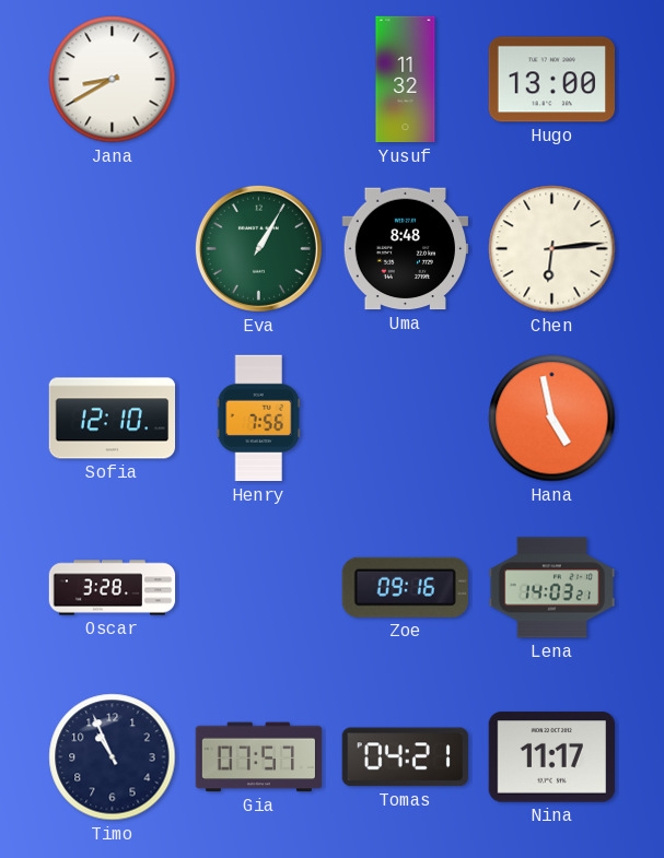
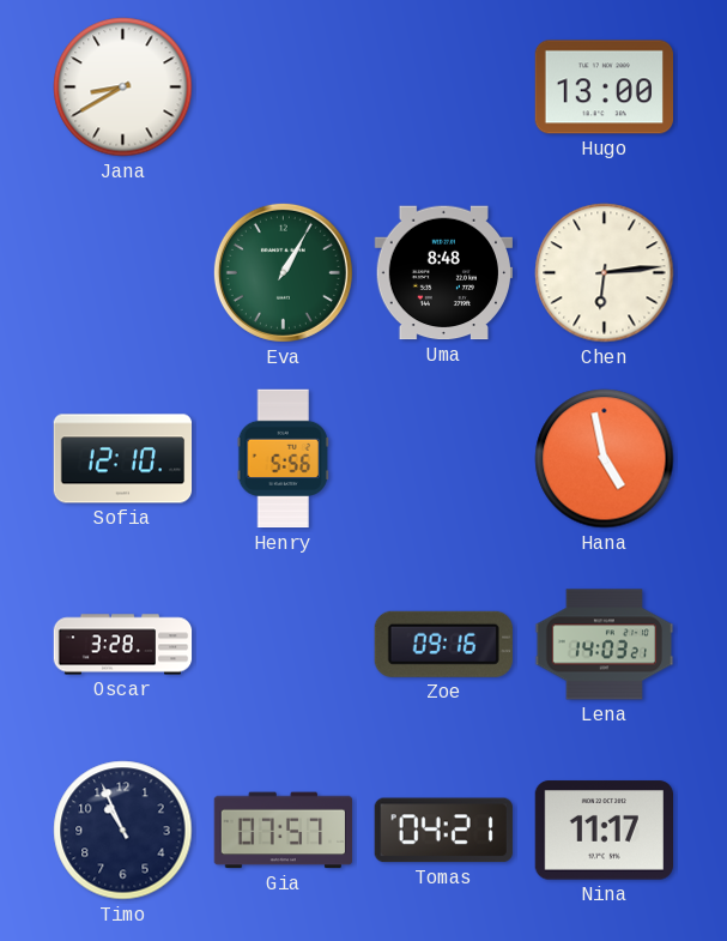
Yusuf: 11:32 -> none (406, 80)
Henry: 7:56 -> 5:56 (283, 459)
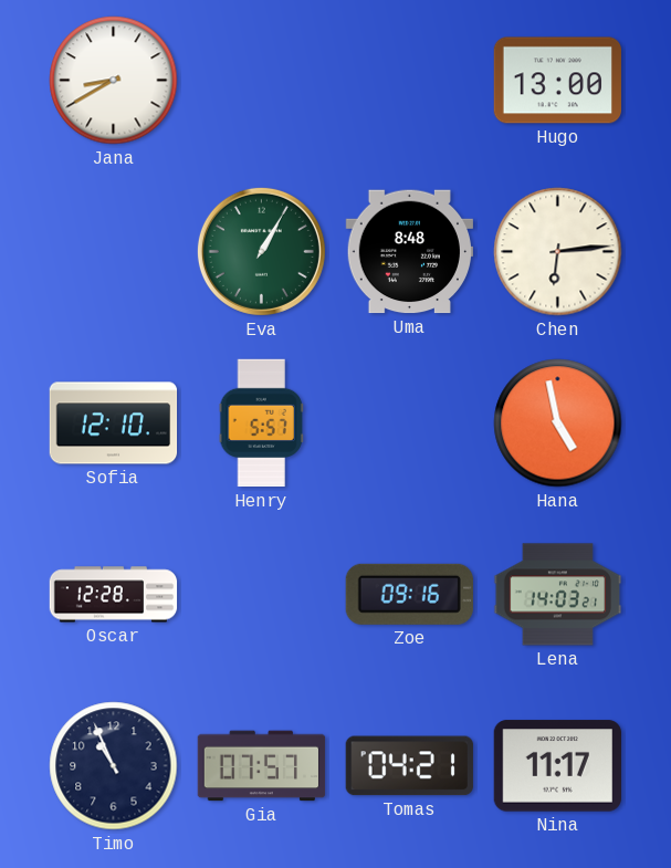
Henry: 5:56 -> 5:57 (261, 423)
Oscar: 3:28 -> 12:28 (114, 595)
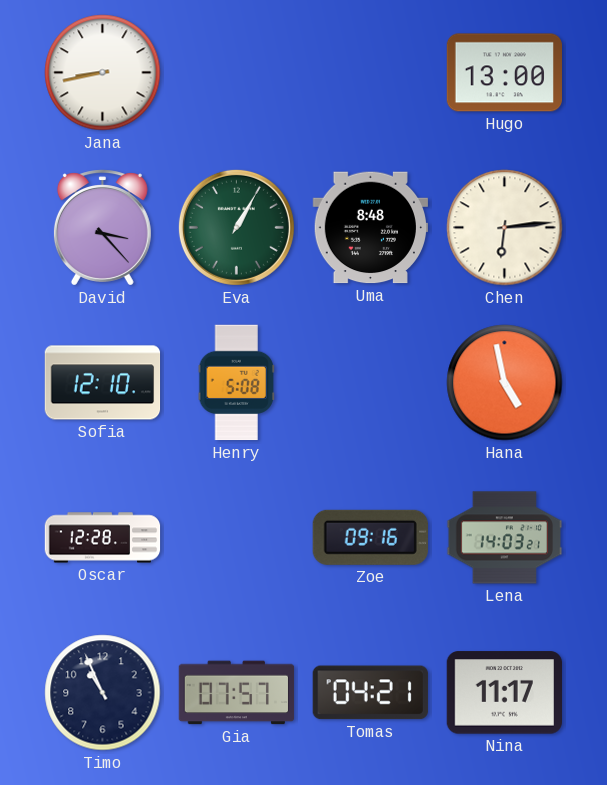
Jana: 8:40 -> 8:43 (103, 73)
David: none -> 3:23 (102, 228)
Henry: 5:57 -> 5:08 (236, 383)
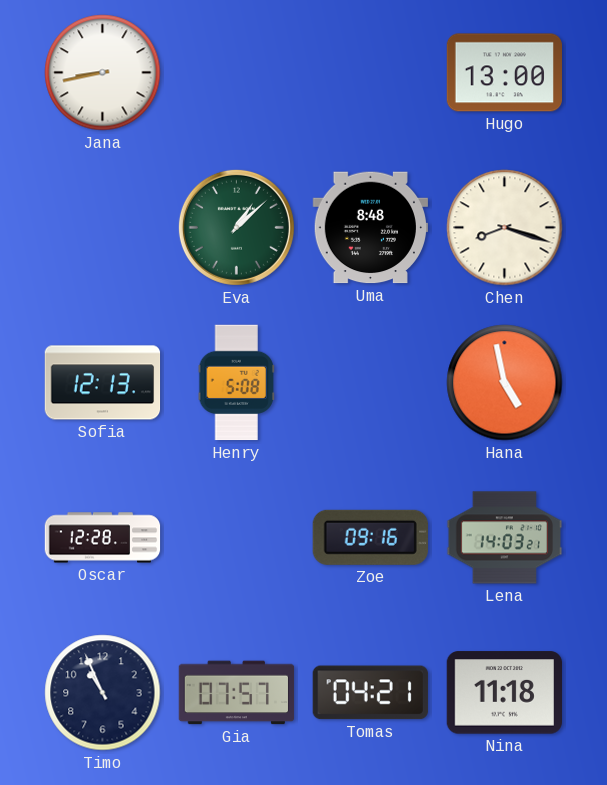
David: 3:23 -> none (102, 228)
Eva: 1:05 -> 1:08 (236, 227)
Chen: 6:14 -> 8:18 (505, 228)
Sofia: 12:10 -> 12:13 (103, 383)
Nina: 11:17 -> 11:18 (504, 693)
